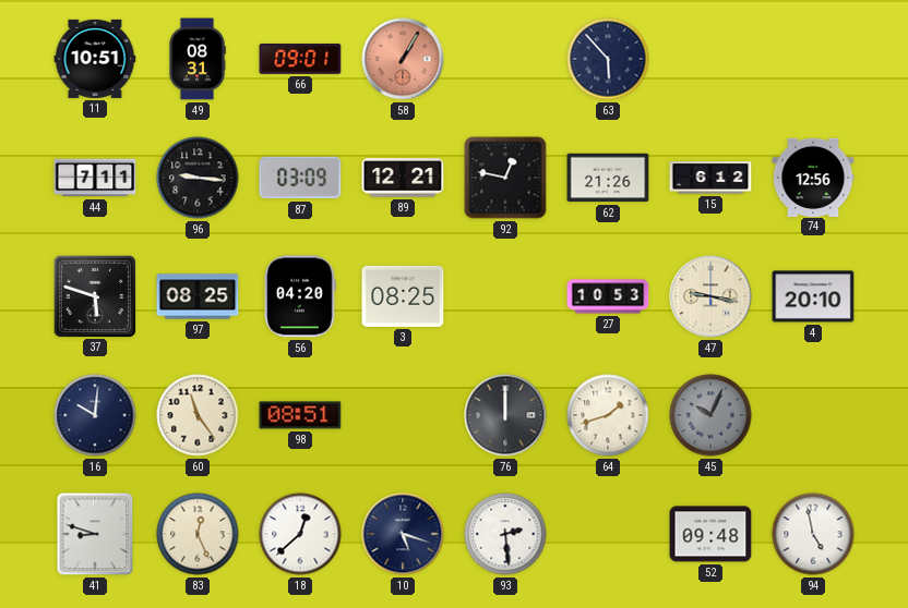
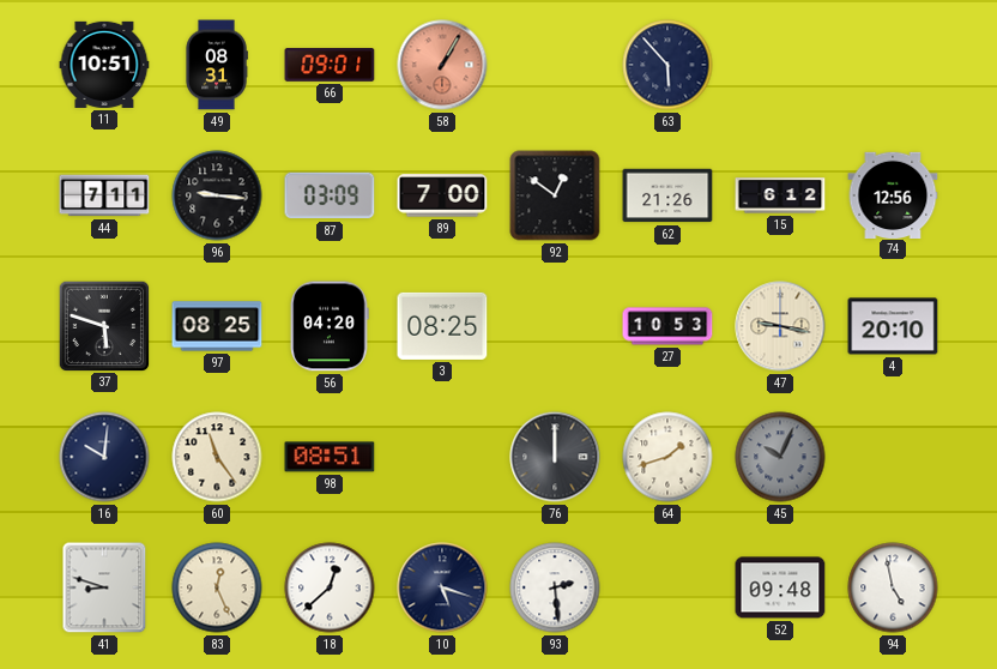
89: 12:21 -> 7:00 (442, 195)
92: 12:47 -> 12:51 (555, 195)
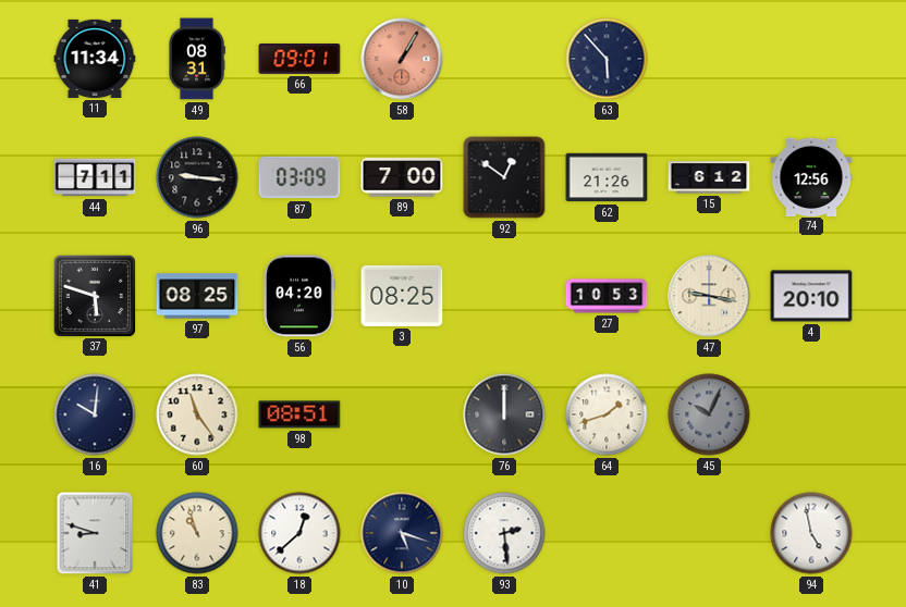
11: 10:51 -> 11:34 (95, 59)
83: 12:26 -> 10:57 (197, 533)
52: 09:48 -> none (780, 587)
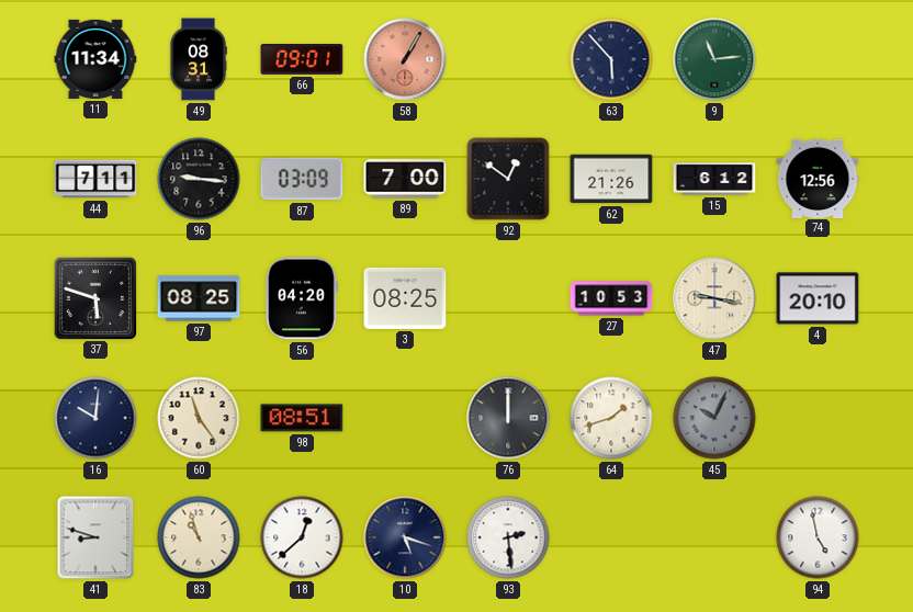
9: none -> 11:14 (714, 59)
